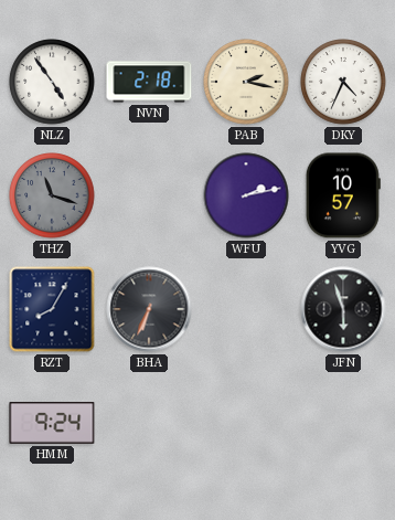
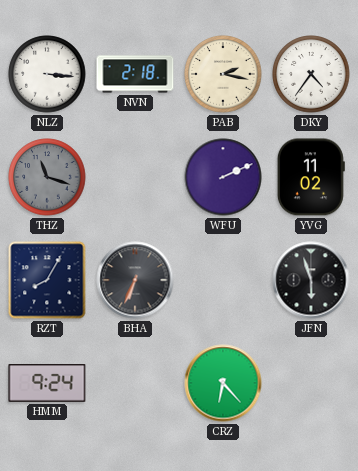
NLZ: 4:54 -> 3:16 (47, 74)
DKY: 4:34 -> 4:36 (311, 74)
WFU: 2:13 -> 2:11 (223, 177)
YVG: 10:57 -> 11:02 (311, 177)
CRZ: none -> 6:23 (223, 383)
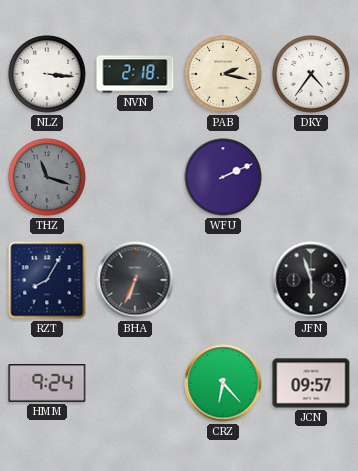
YVG: 11:02 -> none (311, 177)
JCN: none -> 09:57 (311, 383)
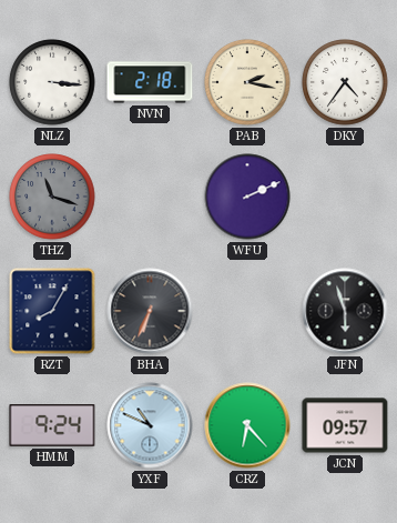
YXF: none -> 10:49 (150, 425)
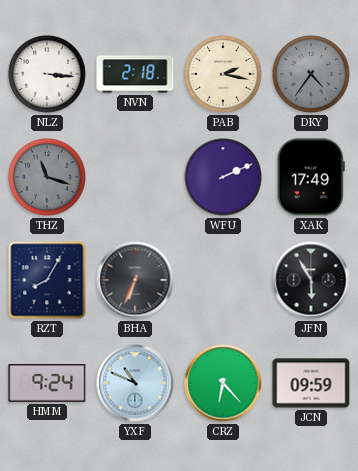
DKY dial: white -> grey (311, 74)
XAK: none -> 17:49 (311, 177)
JFN: 5:57 -> 5:55 (311, 280)
JCN: 09:57 -> 09:59 (311, 383)
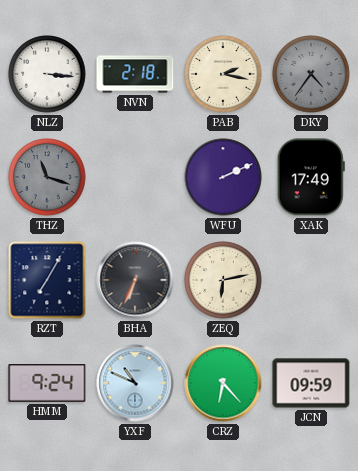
RZT: 8:05 -> 7:05 (47, 280)
ZEQ: none -> 6:13 (223, 280)
JFN: 5:55 -> none (311, 280)
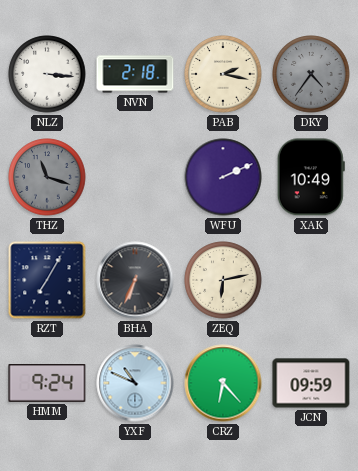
XAK: 17:49 -> 10:49 (311, 177)
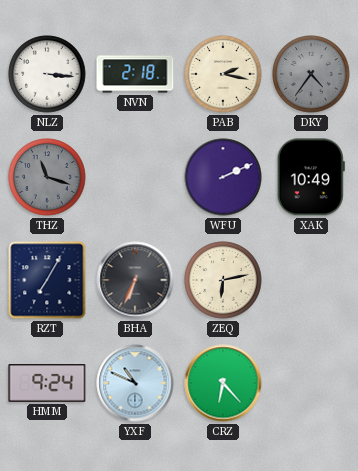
JCN: 09:59 -> none (311, 383)
